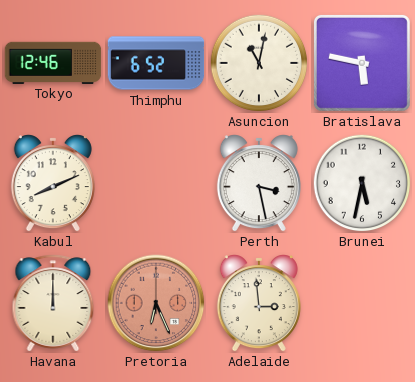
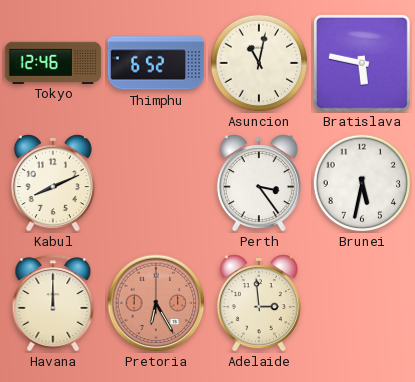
Perth: 3:28 -> 3:24 (259, 183)
Pretoria: 6:26 -> 6:25 (156, 303)
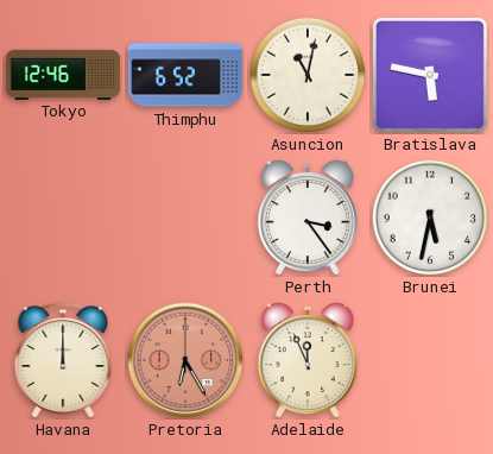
Kabul: 8:11 -> none (53, 183)
Adelaide: 2:59 -> 11:56 (308, 360)
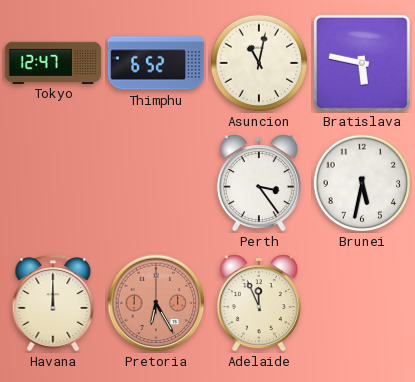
Tokyo: 12:46 -> 12:47 (53, 62)
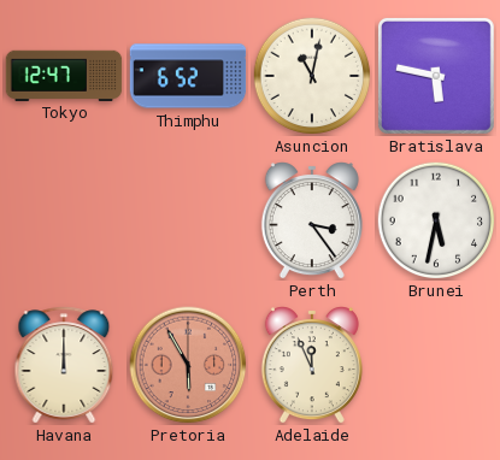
Pretoria: 6:25 -> 5:55 (188, 365)
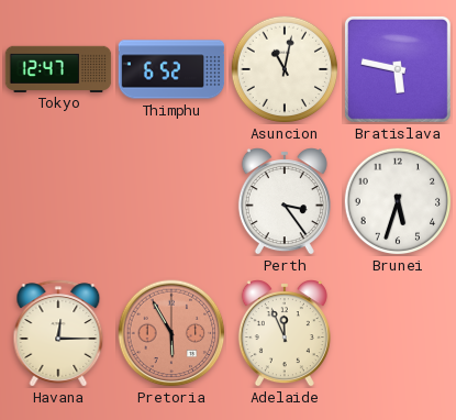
Brunei: 5:32 -> 5:33 (398, 201)
Havana: 12:00 -> 12:15 (58, 333)
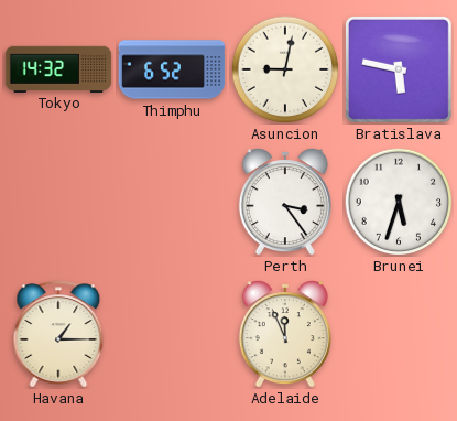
Tokyo: 12:47 -> 14:32 (58, 68)
Asuncion: 11:02 -> 9:02 (285, 69)
Havana: 12:15 -> 1:15 (58, 334)
Pretoria: 5:55 -> none (171, 333)
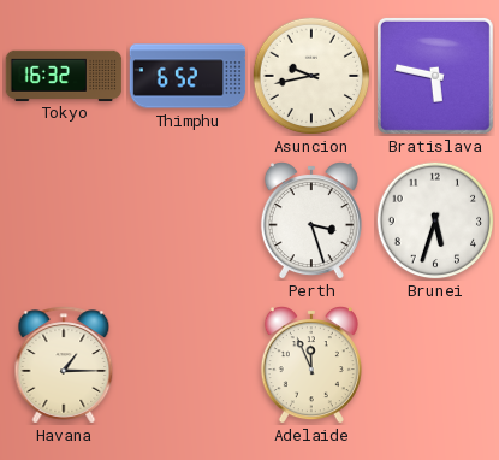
Tokyo: 14:32 -> 16:32 (64, 75)
Asuncion: 9:02 -> 9:43 (311, 76)
Perth: 3:24 -> 3:27 (311, 220)
